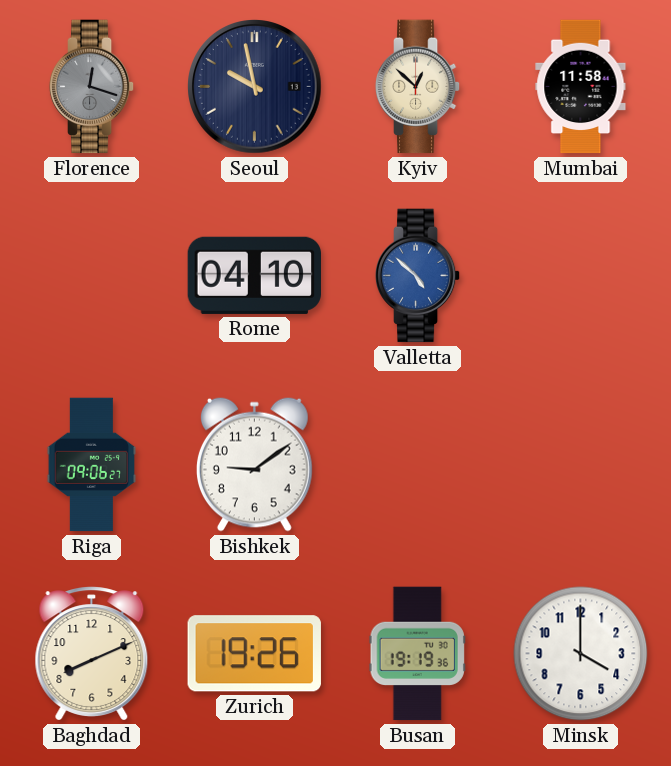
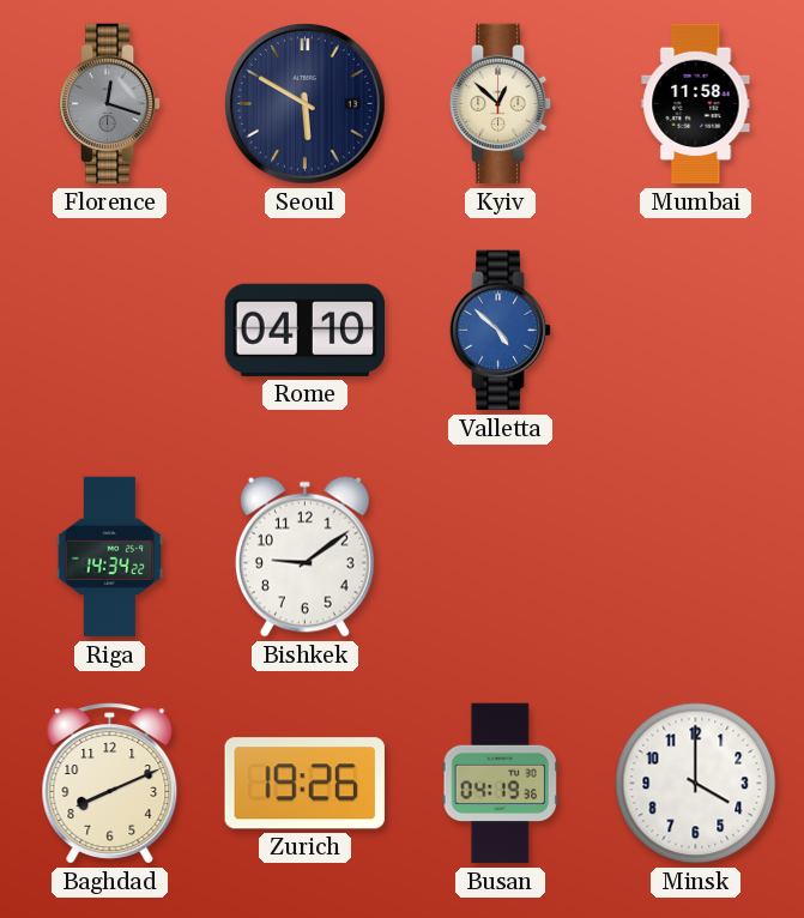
Seoul: 9:58 -> 5:50 (306, 104)
Riga: 09:06 -> 14:34 (110, 557)
Busan: 19:19 -> 04:19 (500, 784)
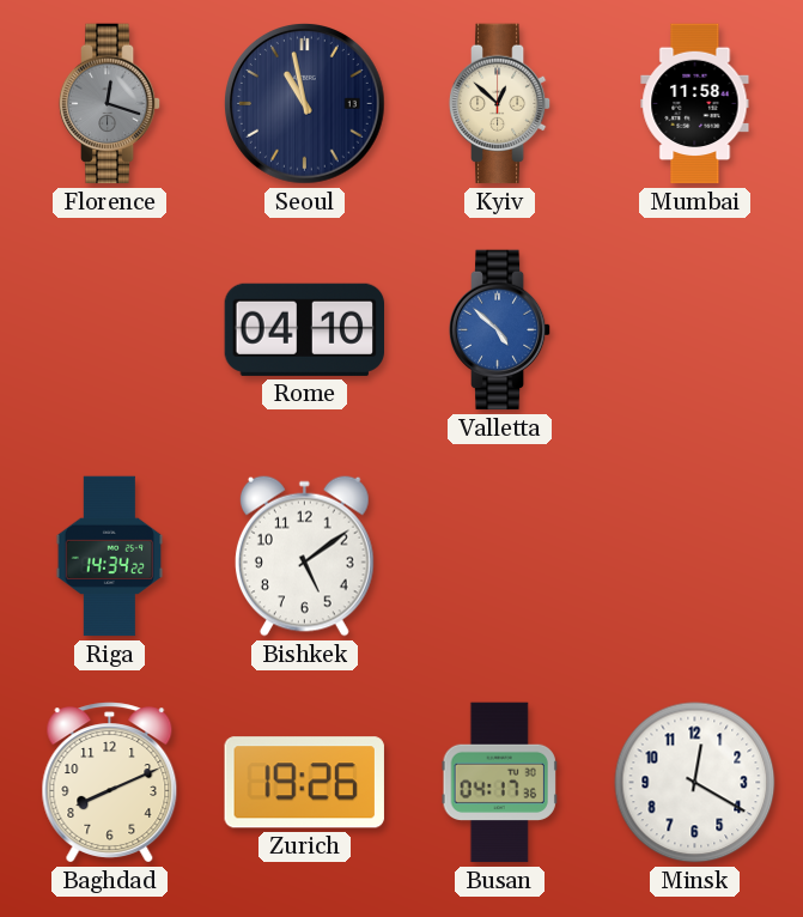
Seoul: 5:50 -> 10:58 (305, 104)
Bishkek: 9:09 -> 5:09 (304, 555)
Busan: 04:19 -> 04:17 (499, 783)
Minsk: 4:00 -> 12:20 (695, 783)
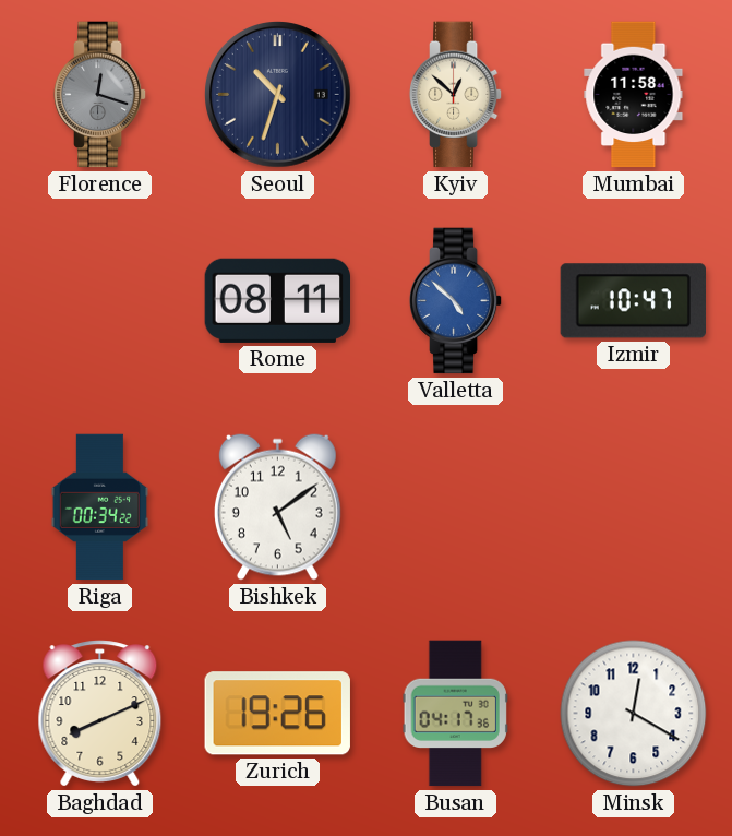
Seoul: 10:58 -> 10:33 (278, 95)
Rome: 04:10 -> 08:11 (277, 300)
Izmir: none -> 10:47 (633, 301)
Riga: 14:34 -> 00:34 (100, 507)
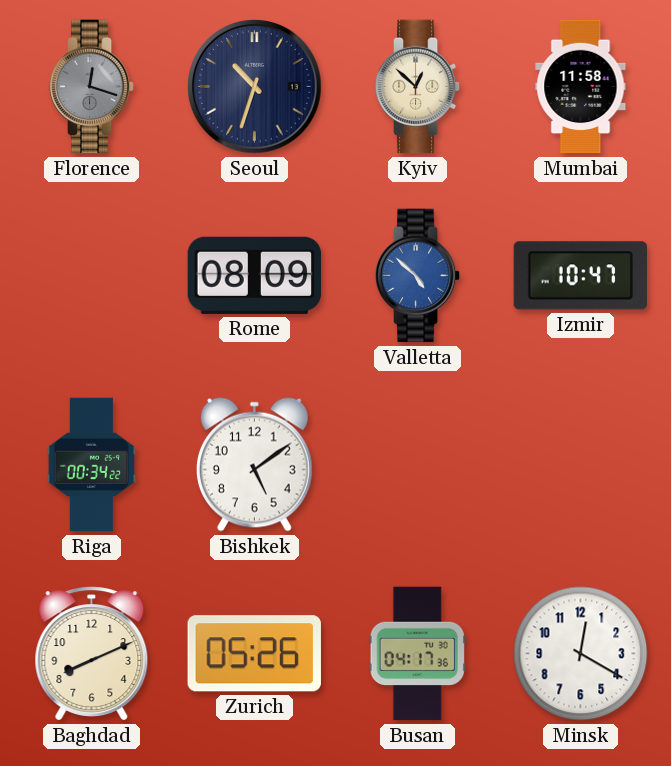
Rome: 08:11 -> 08:09 (254, 275)
Zurich: 19:26 -> 05:26 (254, 654)
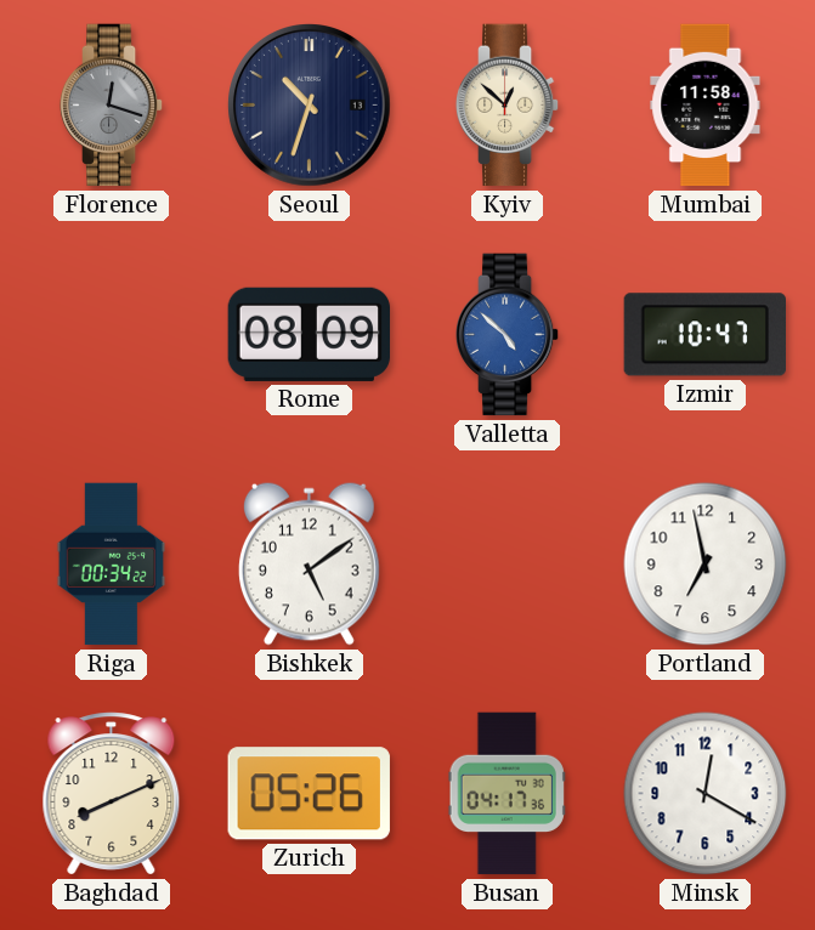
Portland: none -> 6:58 (706, 565)
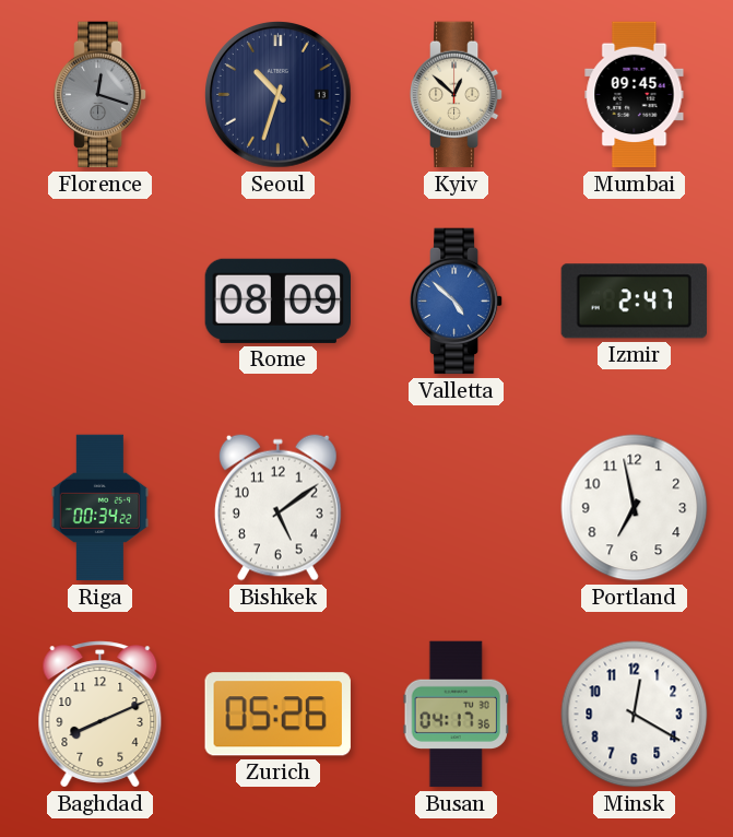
Mumbai: 11:58 -> 09:45 (635, 95)
Izmir: 10:47 -> 2:47 (634, 302)
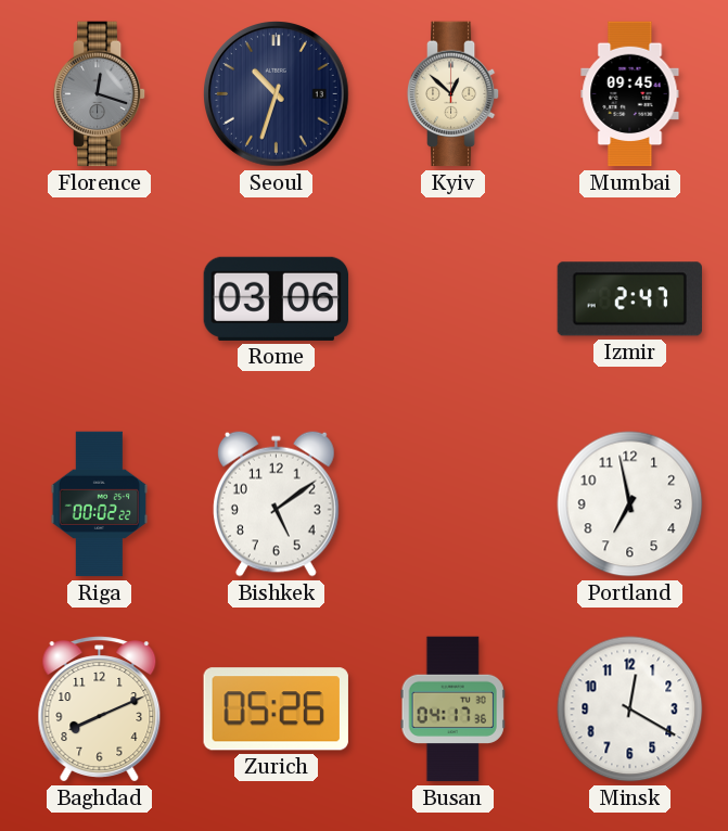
Rome: 08:09 -> 03:06 (276, 298)
Valletta: 4:52 -> none (457, 302)
Riga: 00:34 -> 00:02 (100, 504)
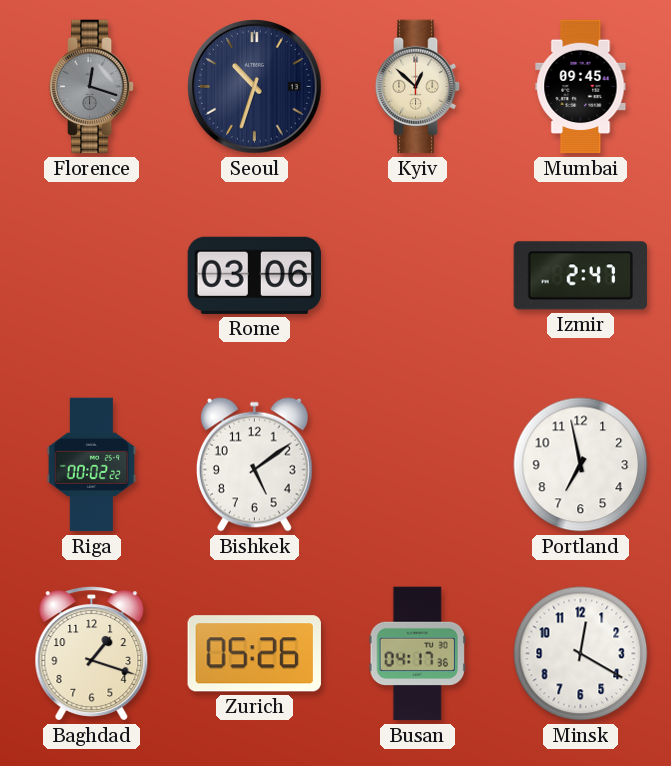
Baghdad: 8:11 -> 1:18 (92, 654)
